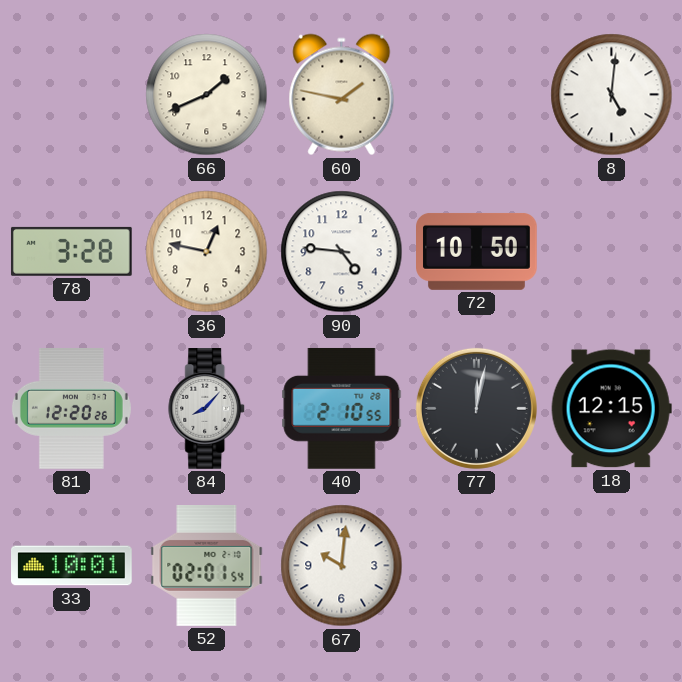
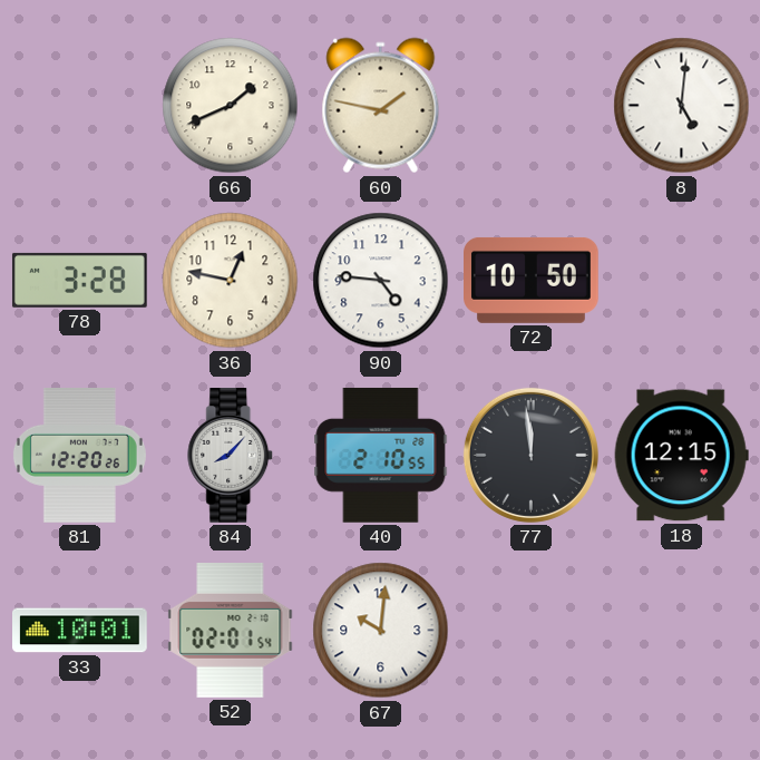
77: 12:02 -> 11:59 (530, 455)
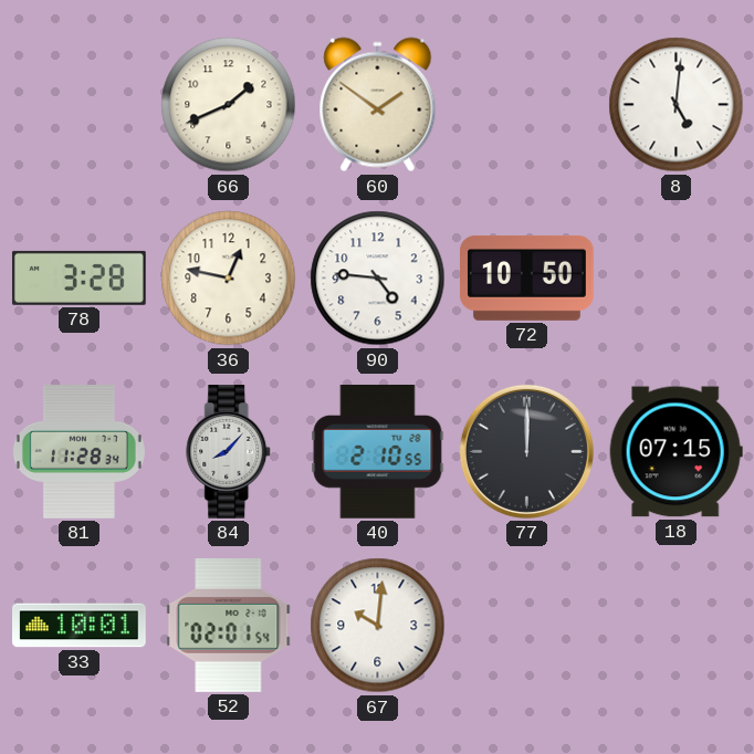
60: 1:47 -> 1:51 (378, 105)
81: 12:20 -> 11:28 (78, 452)
77: 11:59 -> 12:00 (526, 451)
18: 12:15 -> 07:15 (676, 452)
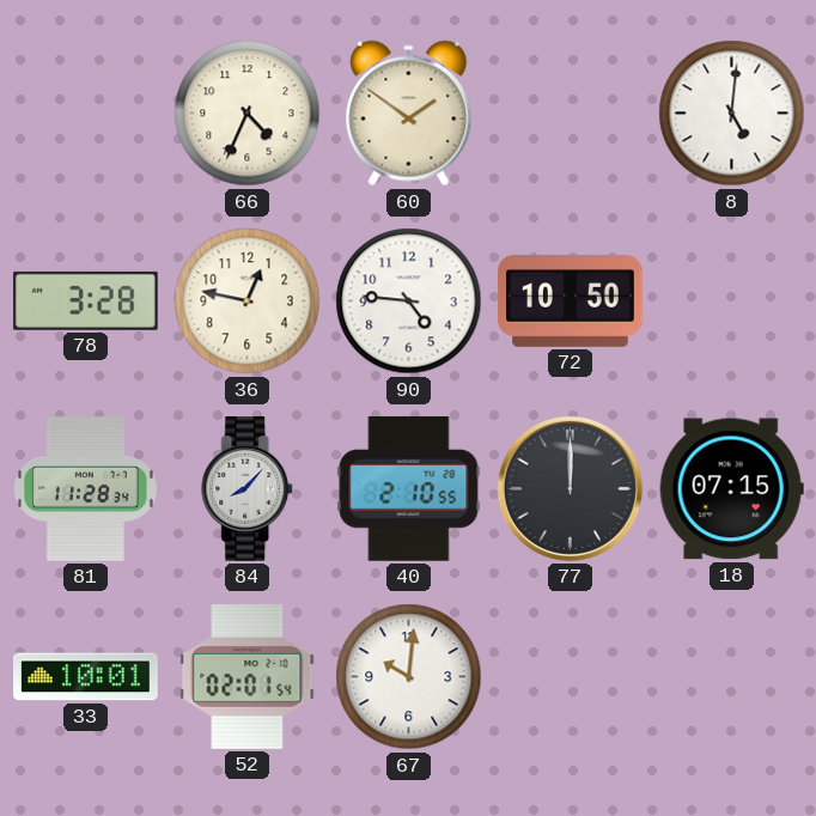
66: 1:41 -> 4:34 (248, 114)
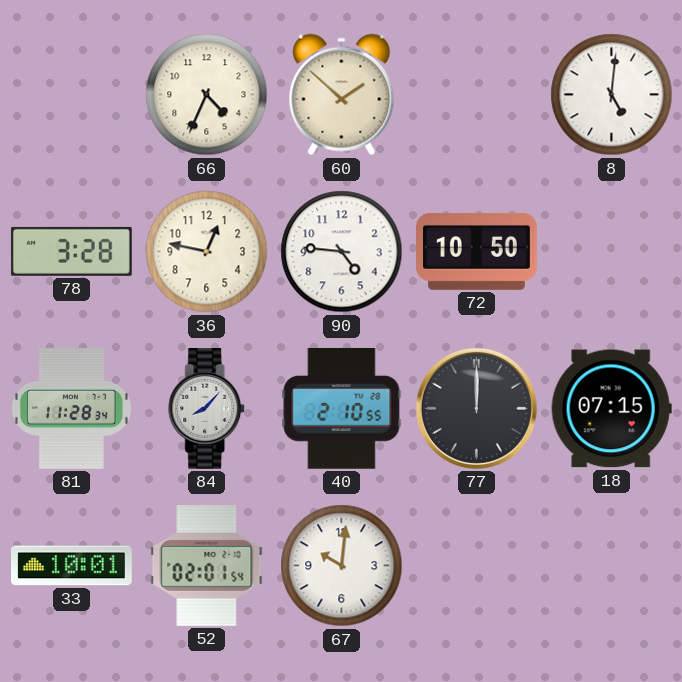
60: 1:51 -> 1:52 (342, 95)
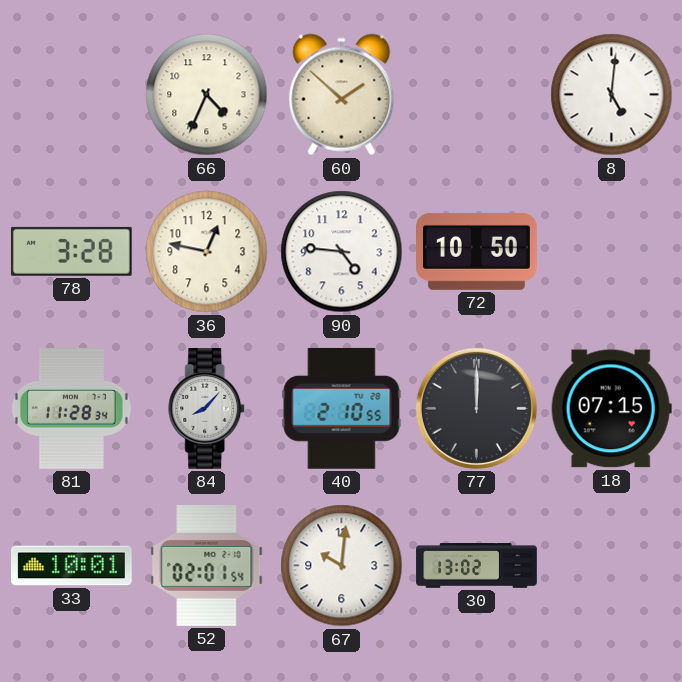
30: none -> 13:02 (477, 566)
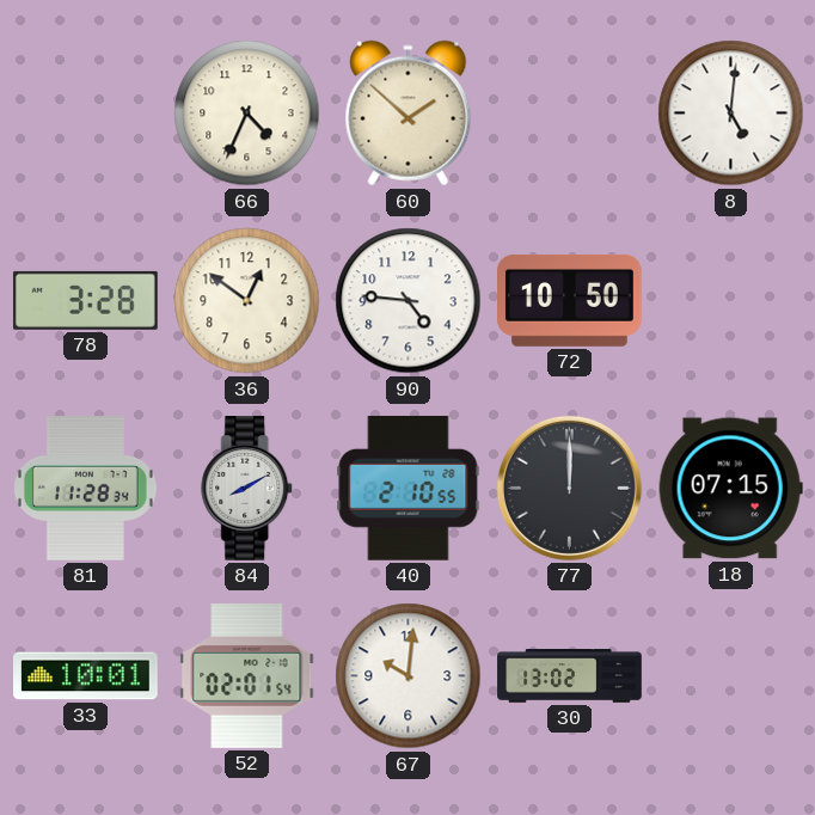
36: 12:47 -> 12:51 (247, 301)
84: 8:07 -> 8:10 (247, 489)
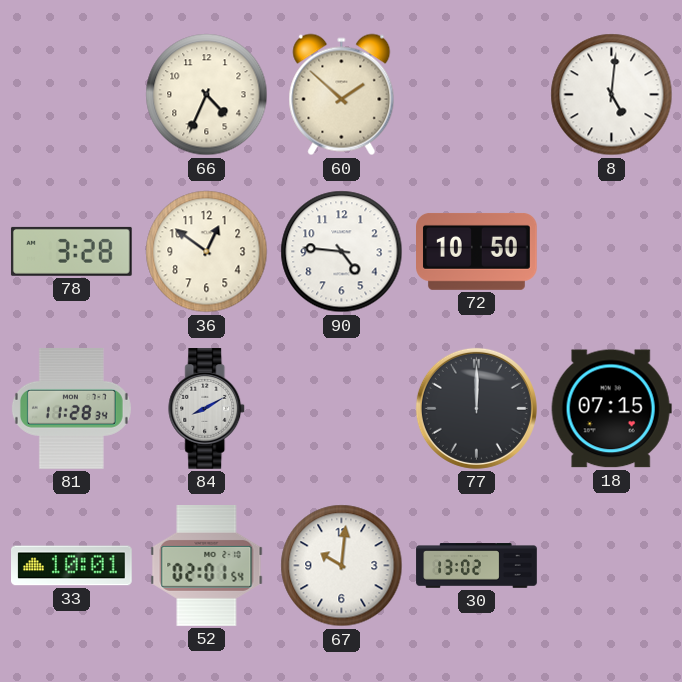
40: 2:10 -> none (409, 488)
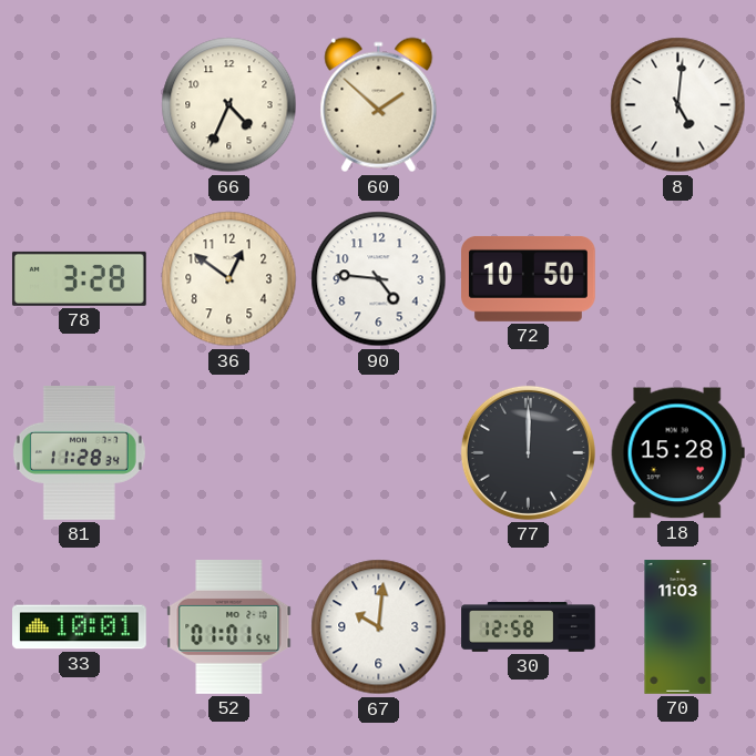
84: 8:10 -> none (207, 409)
18: 07:15 -> 15:28 (677, 453)
52: 02:01 -> 01:01 (229, 627)
30: 13:02 -> 12:58 (529, 627)
70: none -> 11:03 (678, 627)
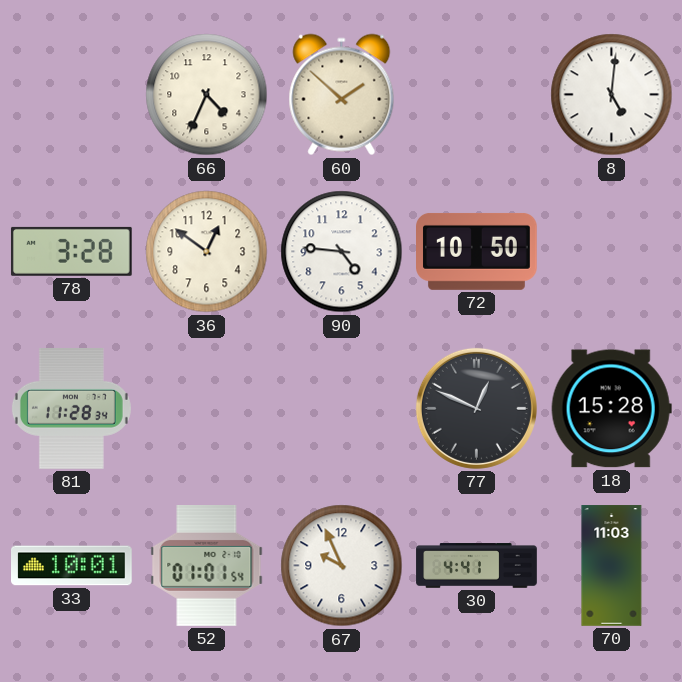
77: 12:00 -> 12:49 (476, 408)
67: 10:01 -> 9:56 (342, 566)
30: 12:58 -> 4:41 (477, 566)
